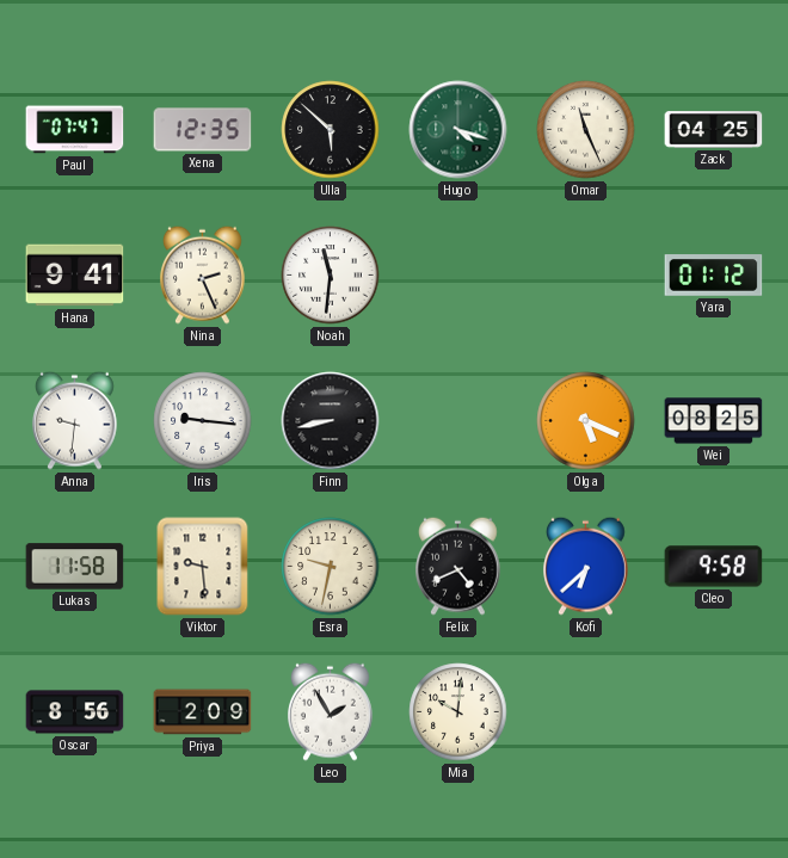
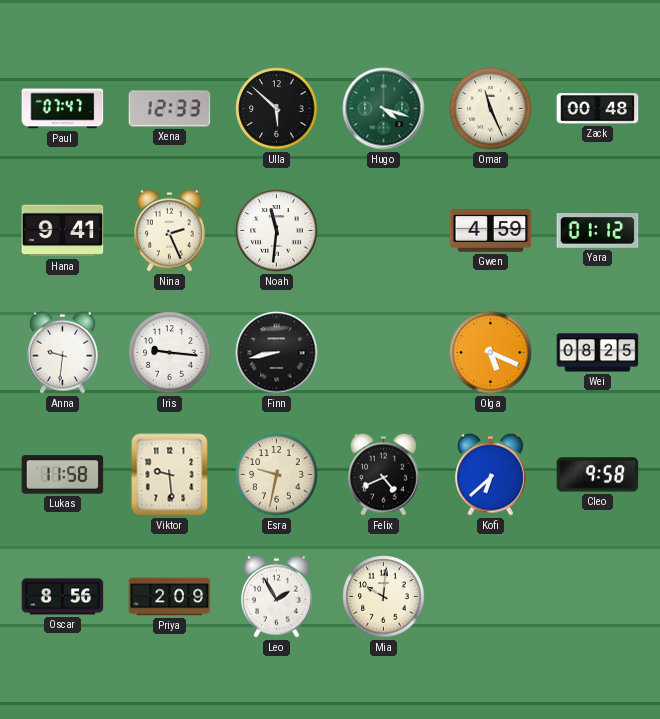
Xena: 12:35 -> 12:33 (170, 109)
Zack: 04:25 -> 00:48 (598, 109)
Gwen: none -> 4:59 (491, 231)
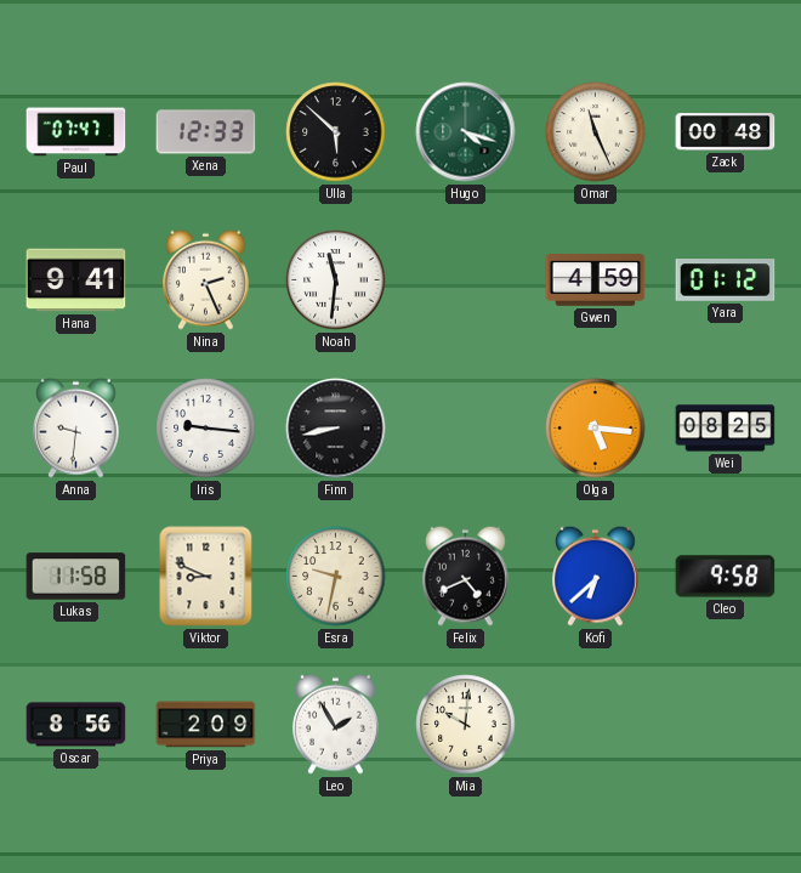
Olga: 5:19 -> 5:16 (596, 429)
Viktor: 9:29 -> 8:49 (206, 577)
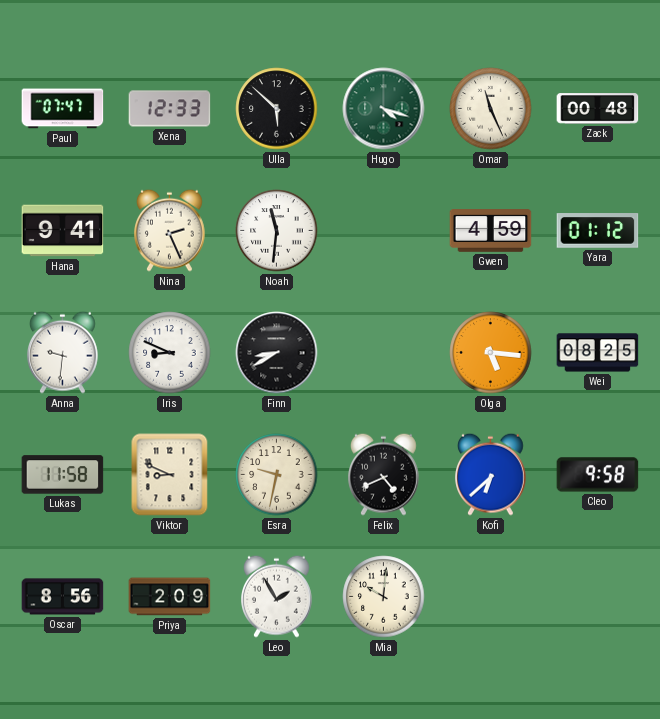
Iris: 9:16 -> 8:49 (170, 353)
Finn: 8:43 -> 8:40 (277, 353)
